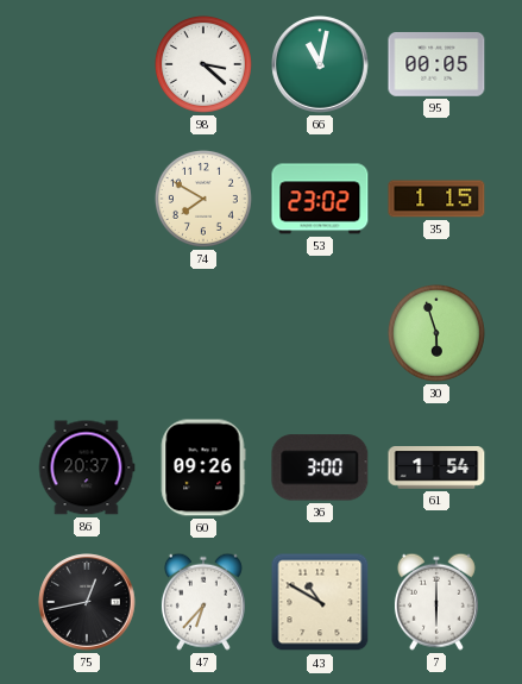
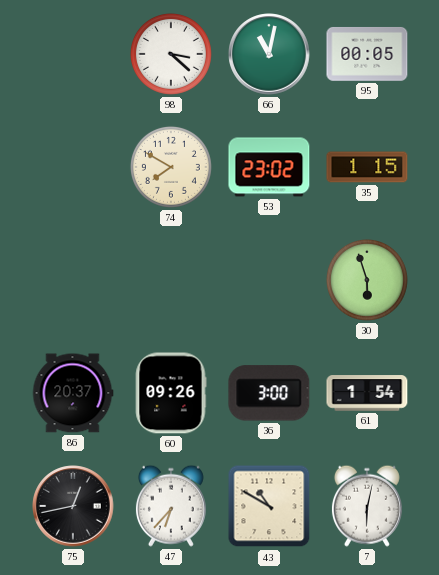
7: 6:00 -> 6:02 (367, 506)
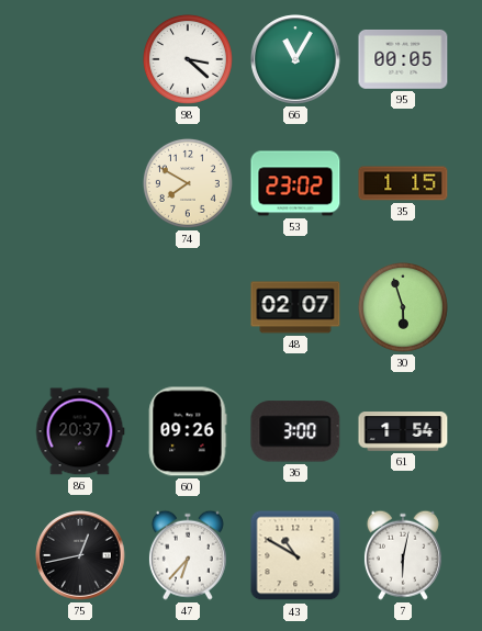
66: 11:02 -> 11:05 (295, 59)
48: none -> 02:07 (295, 307)
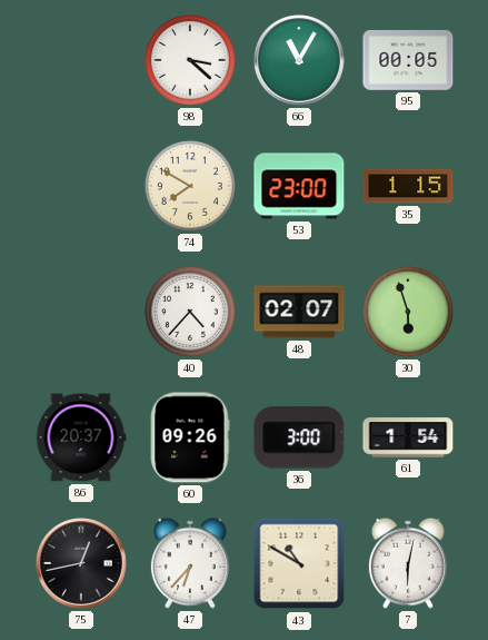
53: 23:02 -> 23:00 (299, 186)
40: none -> 4:37 (190, 312)
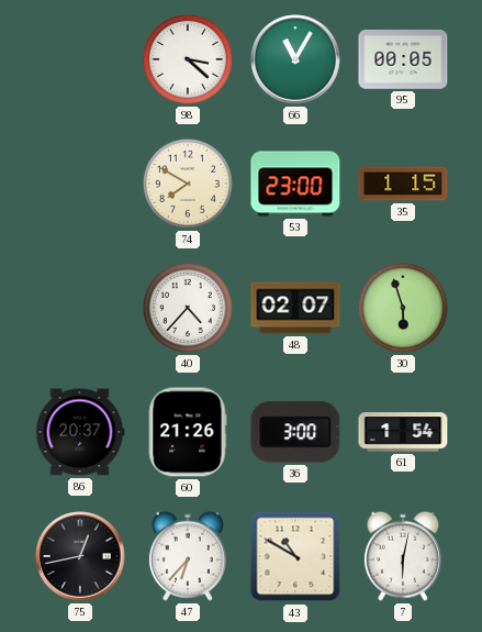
60: 09:26 -> 21:26 (188, 432)
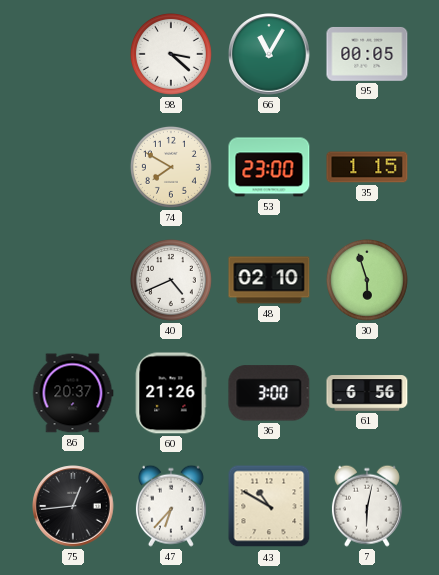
40: 4:37 -> 4:41 (171, 280)
48: 02:07 -> 02:10 (269, 280)
61: 1:54 -> 6:56 (367, 393)
75: 12:43 -> 12:44 (73, 506)
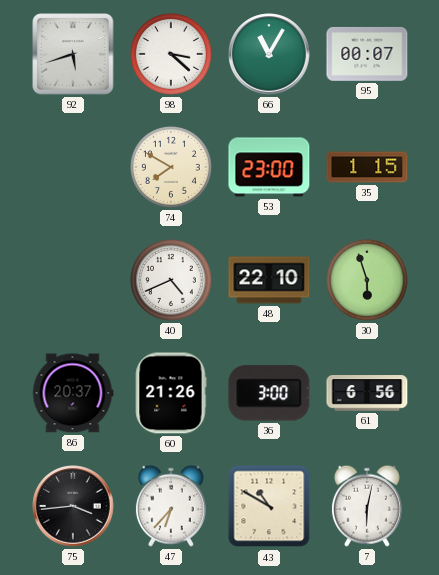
92: none -> 5:42 (73, 54)
95: 00:05 -> 00:07 (367, 54)
48: 02:10 -> 22:10 (269, 280)
75: 12:44 -> 3:44 (73, 506)
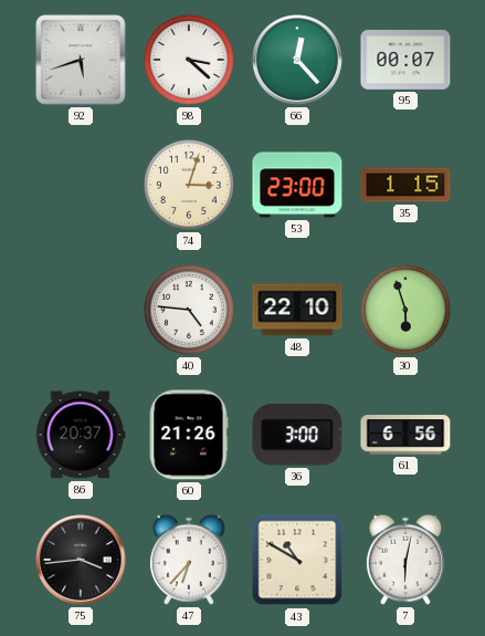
66: 11:05 -> 12:23 (297, 60)
74: 7:50 -> 3:03 (189, 185)
40: 4:41 -> 4:46 (189, 310)
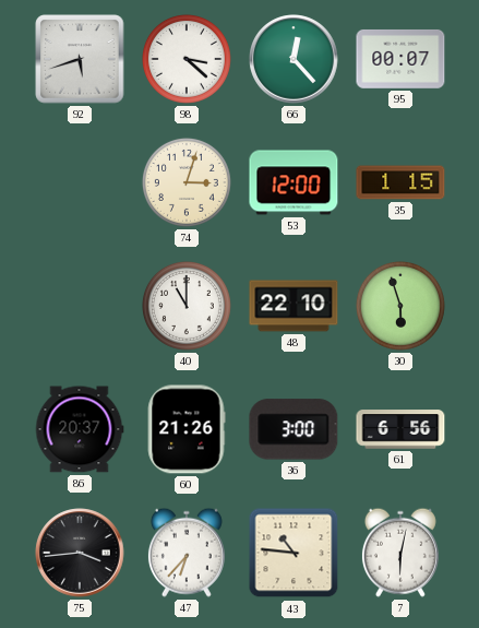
53: 23:00 -> 12:00 (294, 182)
40: 4:46 -> 11:00 (187, 306)
43: 10:50 -> 10:46 (294, 553)
